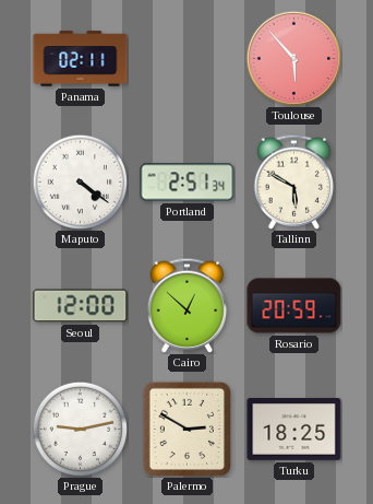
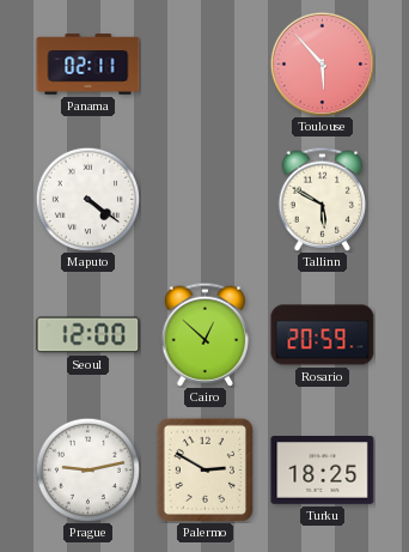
Portland: 2:51 -> none (188, 183)
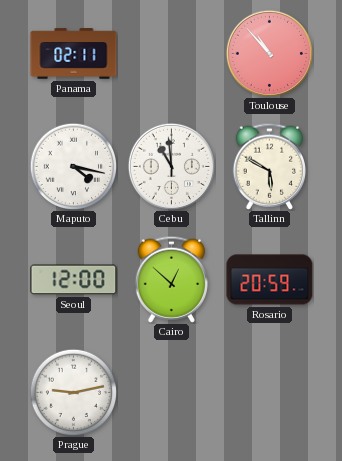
Toulouse: 5:53 -> 10:53 (269, 53)
Maputo: 4:21 -> 4:17 (73, 166)
Cebu: none -> 10:59 (171, 166)
Palermo: 2:50 -> none (204, 469)
Turku: 18:25 -> none (323, 471)
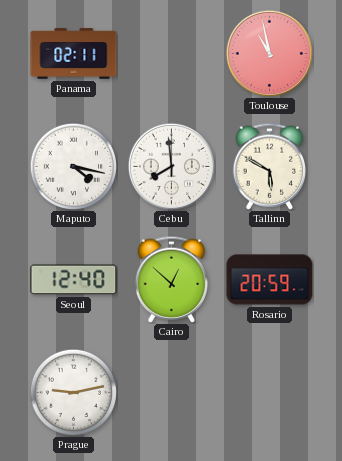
Toulouse: 10:53 -> 10:58 (269, 53)
Cebu: 10:59 -> 7:59 (171, 166)
Seoul: 12:00 -> 12:40 (74, 280)
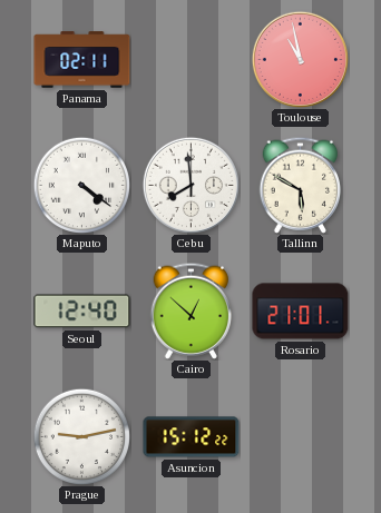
Maputo: 4:17 -> 4:21 (81, 185)
Rosario: 20:59 -> 21:01 (301, 312)
Asuncion: none -> 15:12 (192, 437)
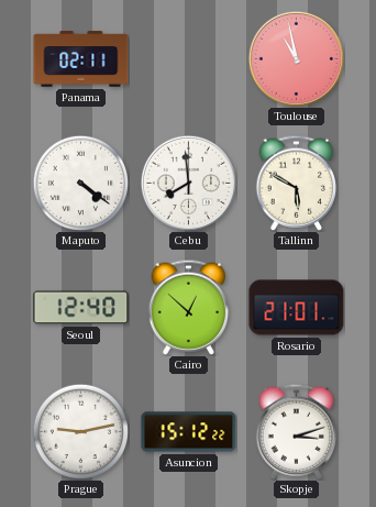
Skopje: none -> 3:12 (297, 431)
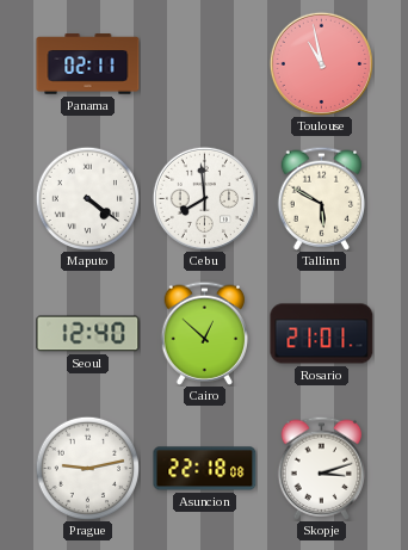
Asuncion: 15:12 -> 22:18 (205, 469)
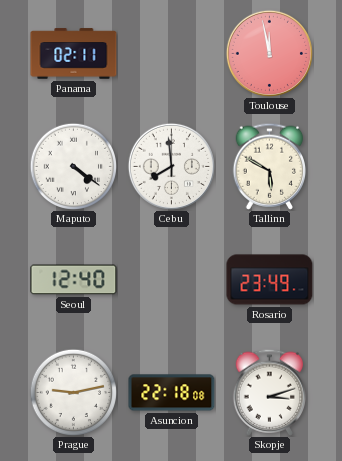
Toulouse: 10:58 -> 11:58 (269, 53)
Cairo: 12:52 -> none (205, 333)
Rosario: 21:01 -> 23:49 (270, 280)
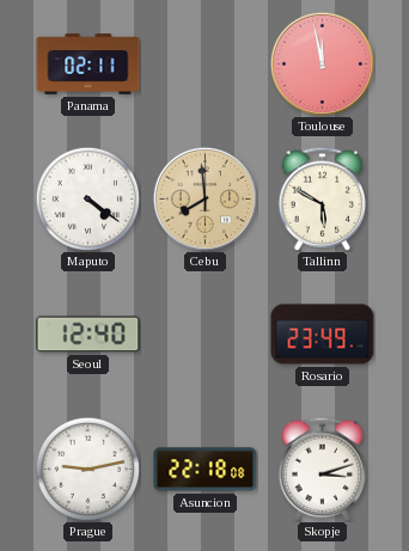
Cebu dial: white -> champagne (204, 198)
